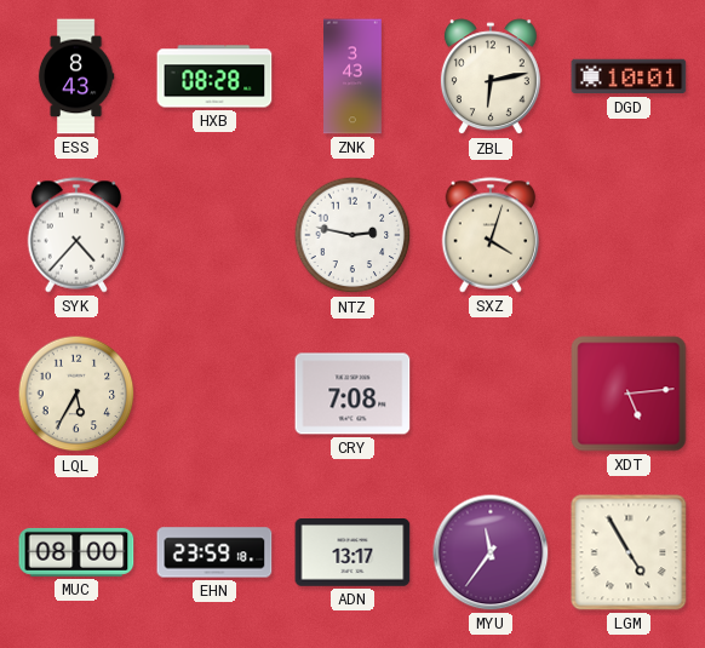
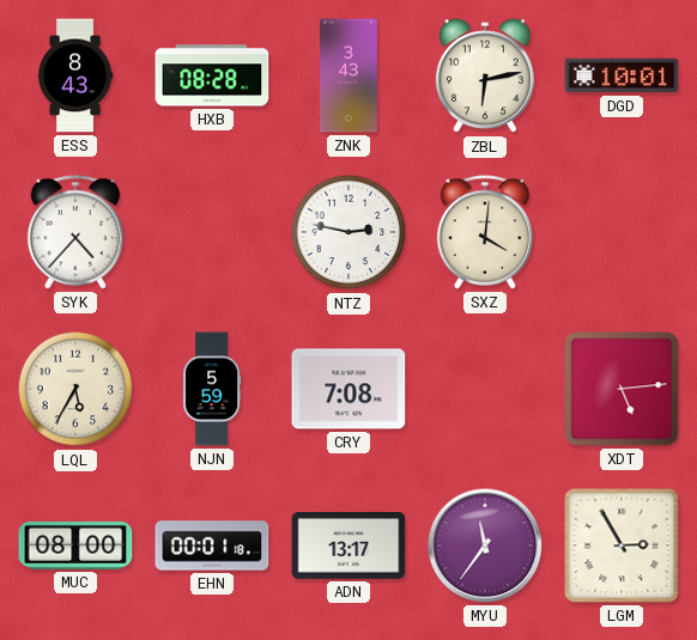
SXZ: 4:03 -> 4:01 (485, 232)
NJN: none -> 5:59 (212, 389)
EHN: 23:59 -> 00:01 (212, 545)
LGM: 4:55 -> 2:55 (622, 545)
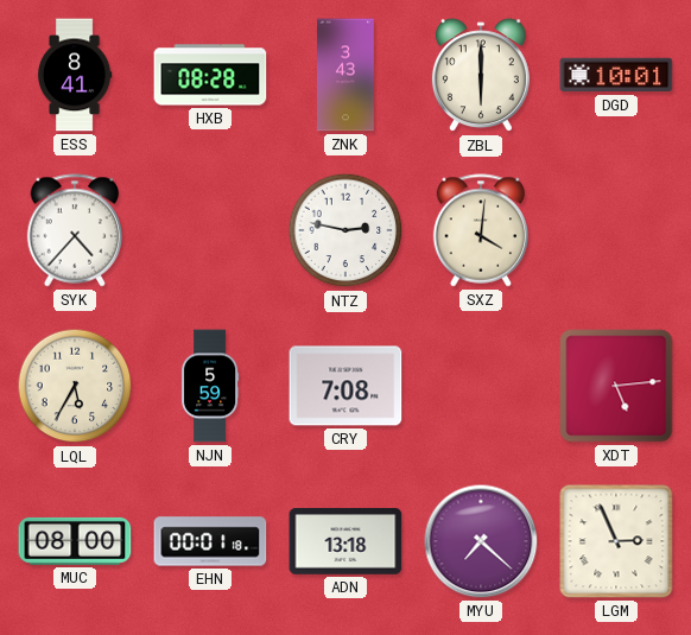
ESS: 8:43 -> 8:41 (75, 75)
ZBL: 6:13 -> 6:00 (481, 76)
ADN: 13:17 -> 13:18 (345, 542)
MYU: 11:36 -> 7:22 (481, 541)
LGM: 2:55 -> 2:56 (616, 541)
